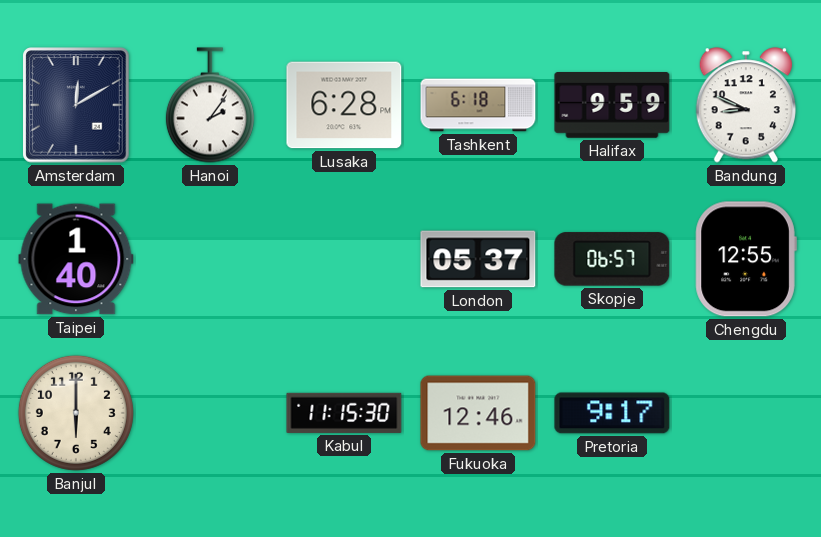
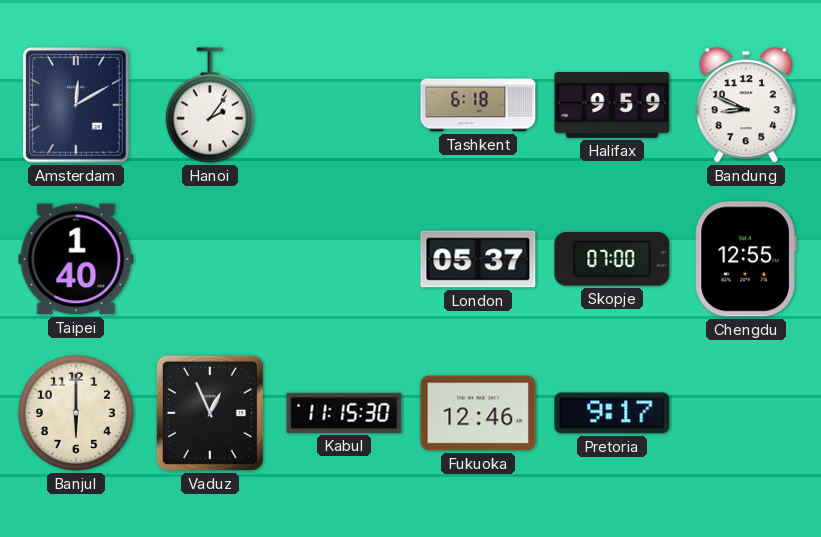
Lusaka: 6:28 -> none (344, 105)
Skopje: 06:57 -> 07:00 (612, 259)
Vaduz: none -> 12:56 (210, 413)
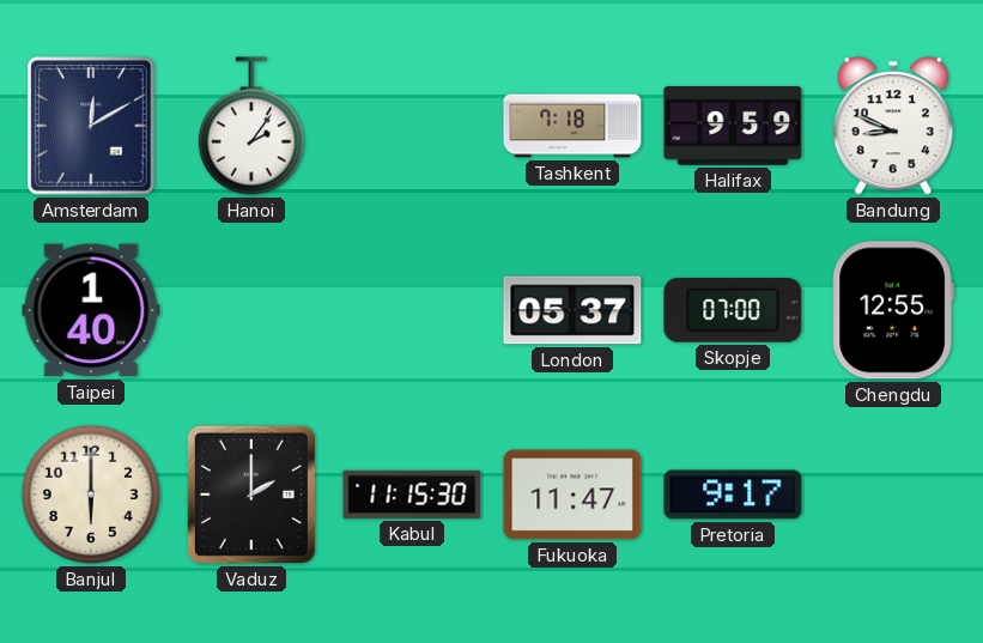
Tashkent: 6:18 -> 7:18 (572, 126)
Vaduz: 12:56 -> 2:00 (251, 495)
Fukuoka: 12:46 -> 11:47 (572, 495)
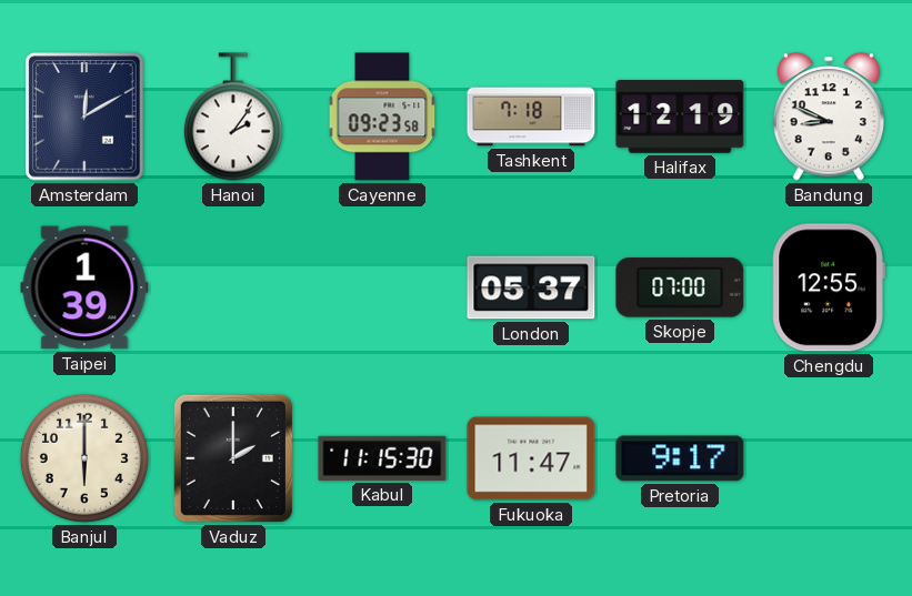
Cayenne: none -> 09:23 (382, 117)
Halifax: 9:59 -> 12:19 (680, 118)
Taipei: 1:40 -> 1:39 (84, 287)
